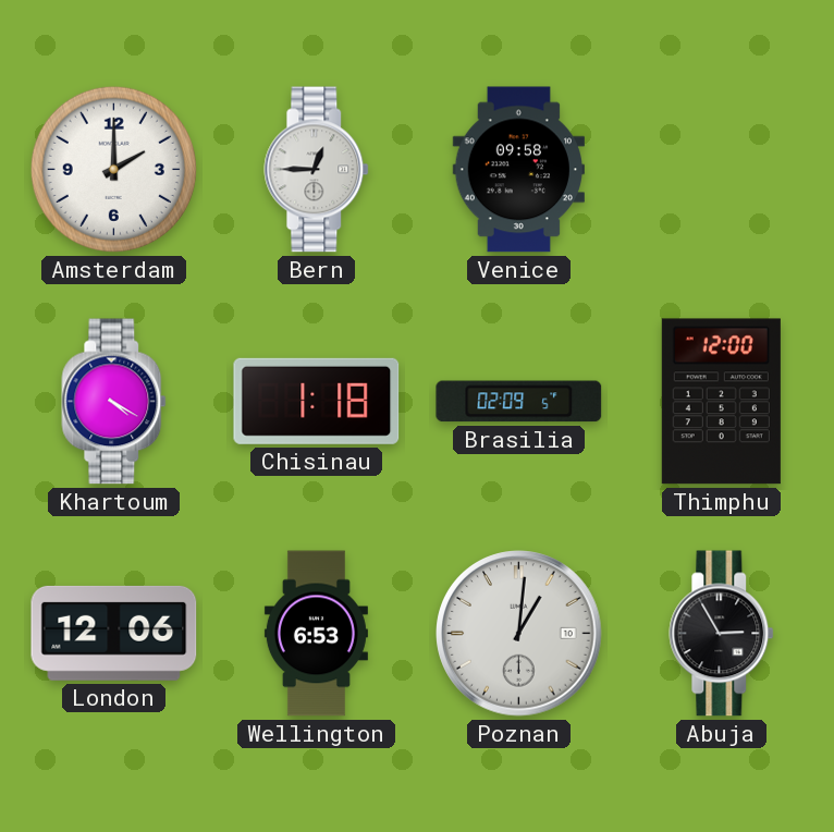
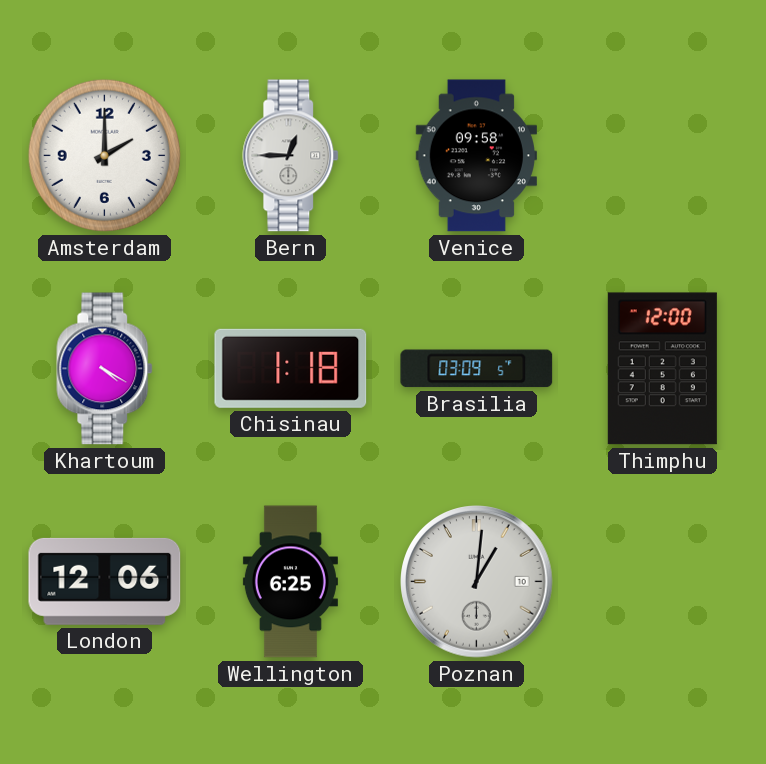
Brasilia: 02:09 -> 03:09 (477, 369)
Wellington: 6:53 -> 6:25 (290, 582)
Abuja: 2:55 -> none (722, 634)
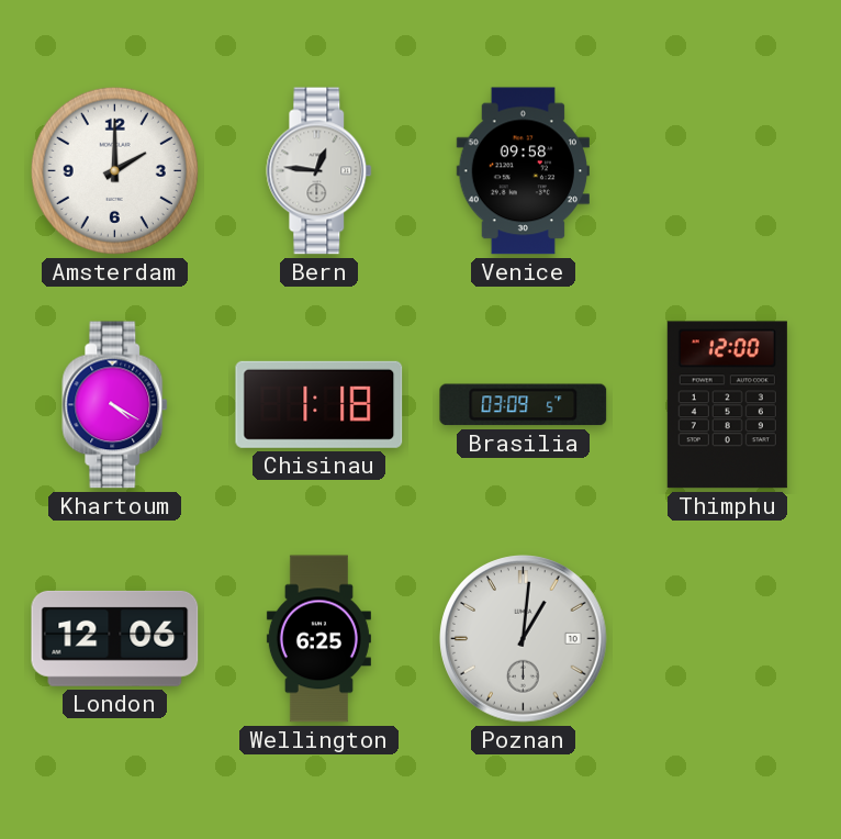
Bern: 12:45 -> 12:46 (319, 171)
